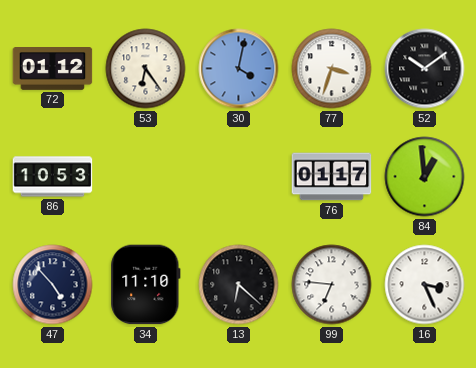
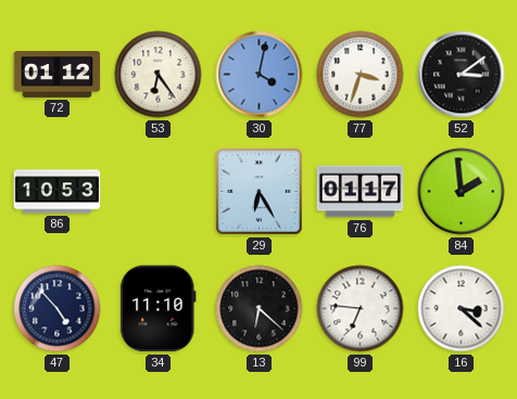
52: 10:09 -> 3:09 (462, 75)
29: none -> 6:25 (260, 192)
84: 12:59 -> 1:59 (462, 192)
16: 3:26 -> 3:22 (462, 309)
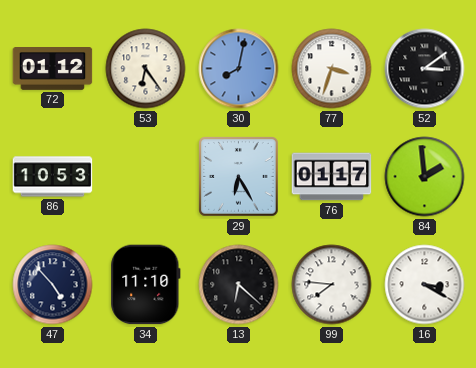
30: 4:02 -> 8:02 (239, 69)
99: 6:46 -> 7:46 (332, 285)
16: 3:22 -> 3:20 (425, 285)
